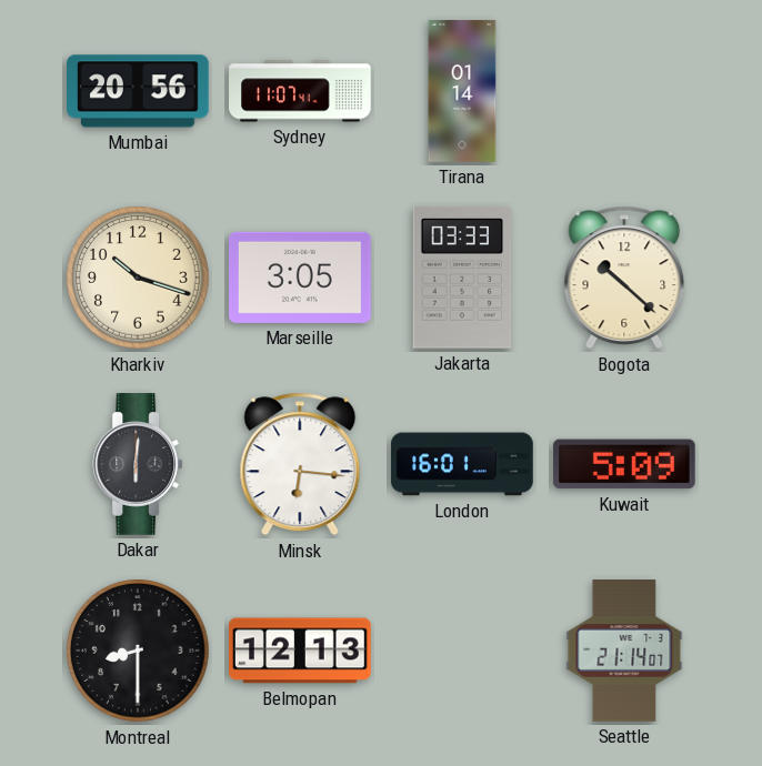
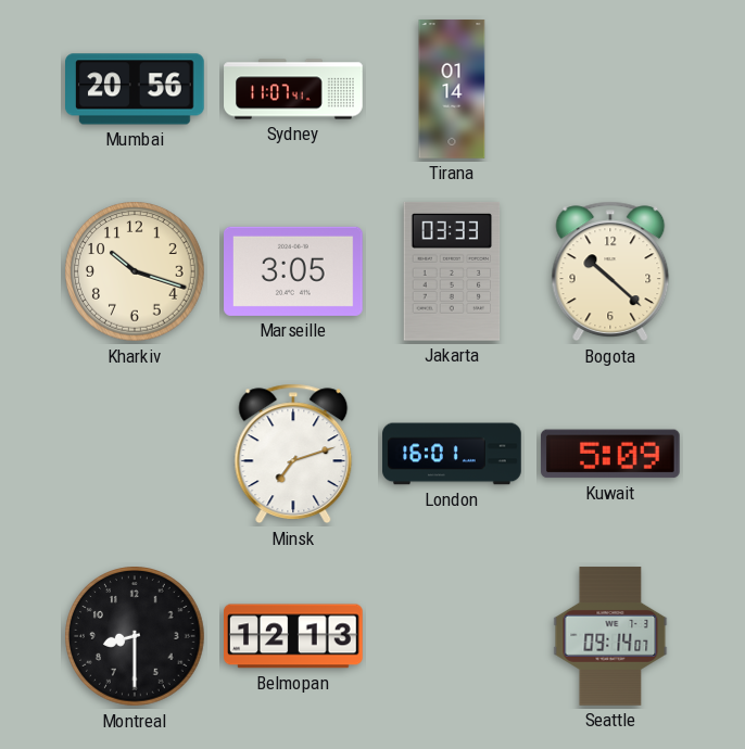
Dakar: 6:01 -> none (138, 465)
Minsk: 6:16 -> 7:12 (293, 454)
Seattle: 21:14 -> 09:14 (610, 636)
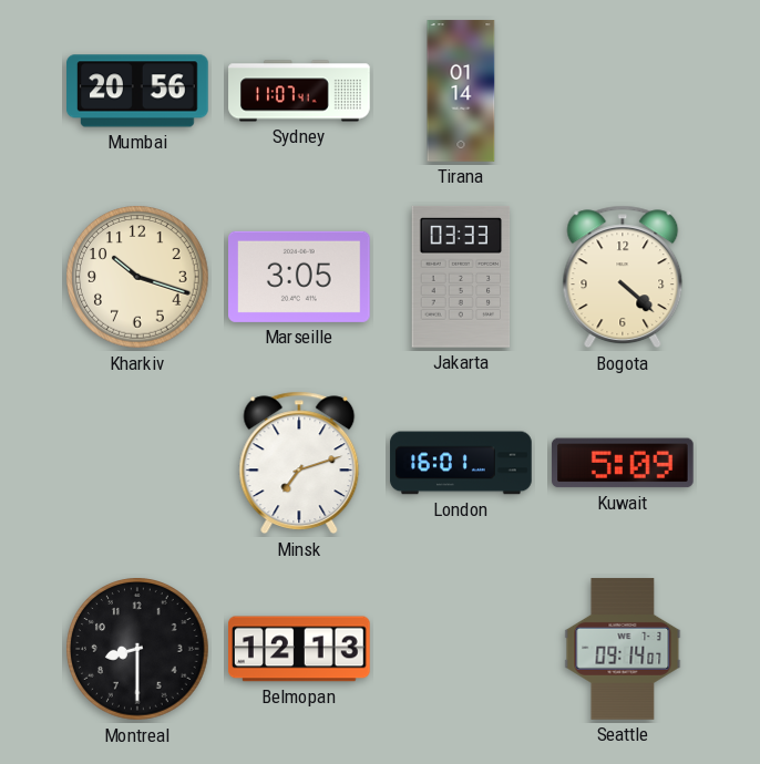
Bogota: 10:22 -> 4:22 (623, 277)
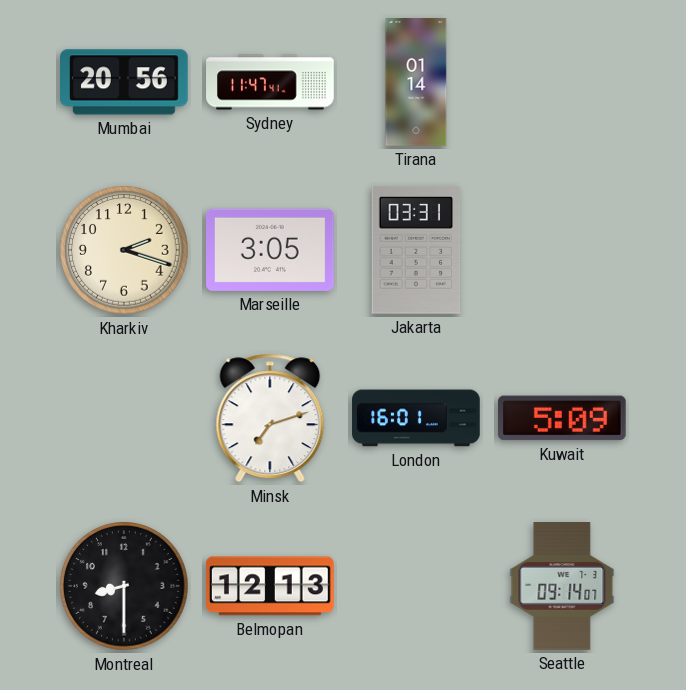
Sydney: 11:07 -> 11:47 (270, 82)
Kharkiv: 10:18 -> 2:18 (124, 250)
Jakarta: 03:33 -> 03:31 (416, 250)
Bogota: 4:22 -> none (623, 277)
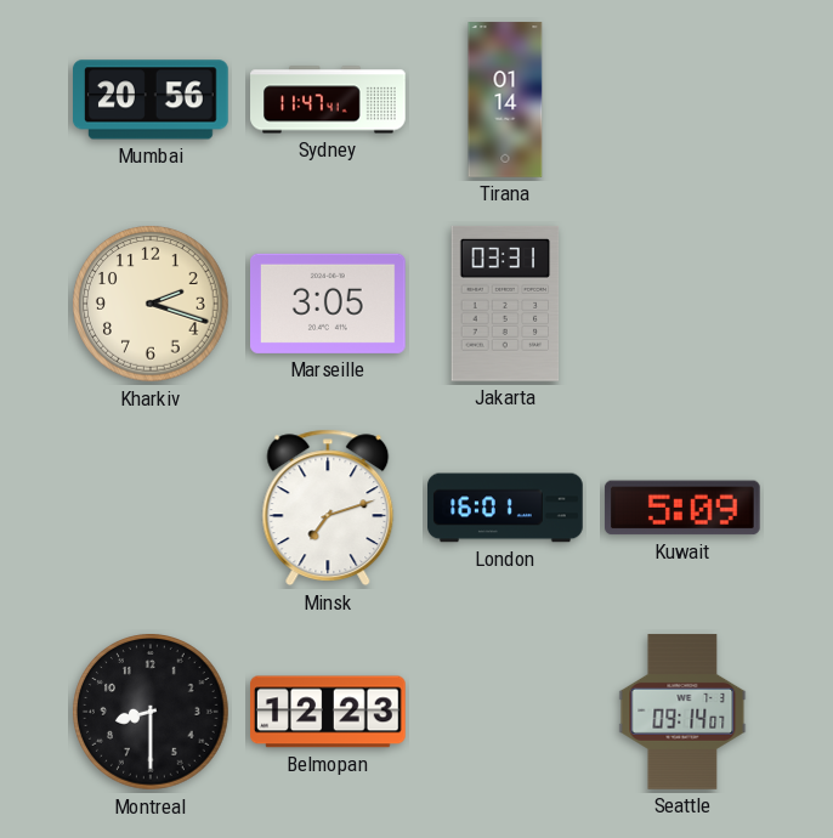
Belmopan: 12:13 -> 12:23 (329, 712)
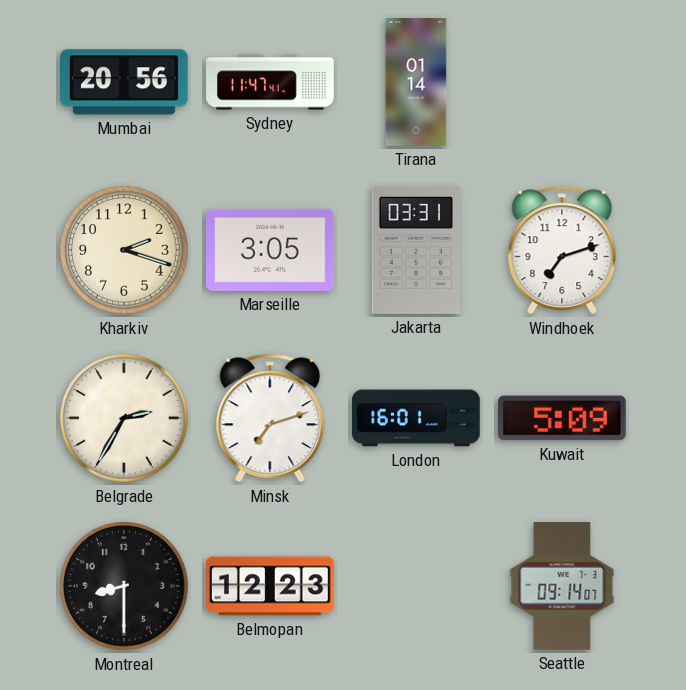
Windhoek: none -> 7:12 (562, 250)
Belgrade: none -> 2:35 (124, 418)
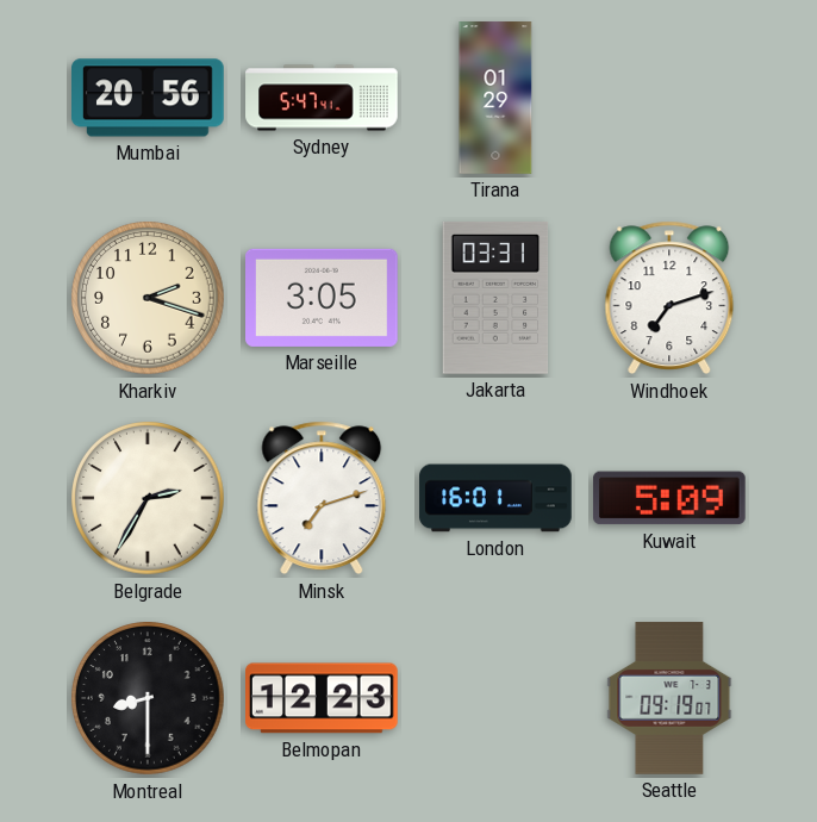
Sydney: 11:47 -> 5:47 (322, 98)
Tirana: 01:14 -> 01:29 (495, 98)
Seattle: 09:14 -> 09:19 (669, 698)
